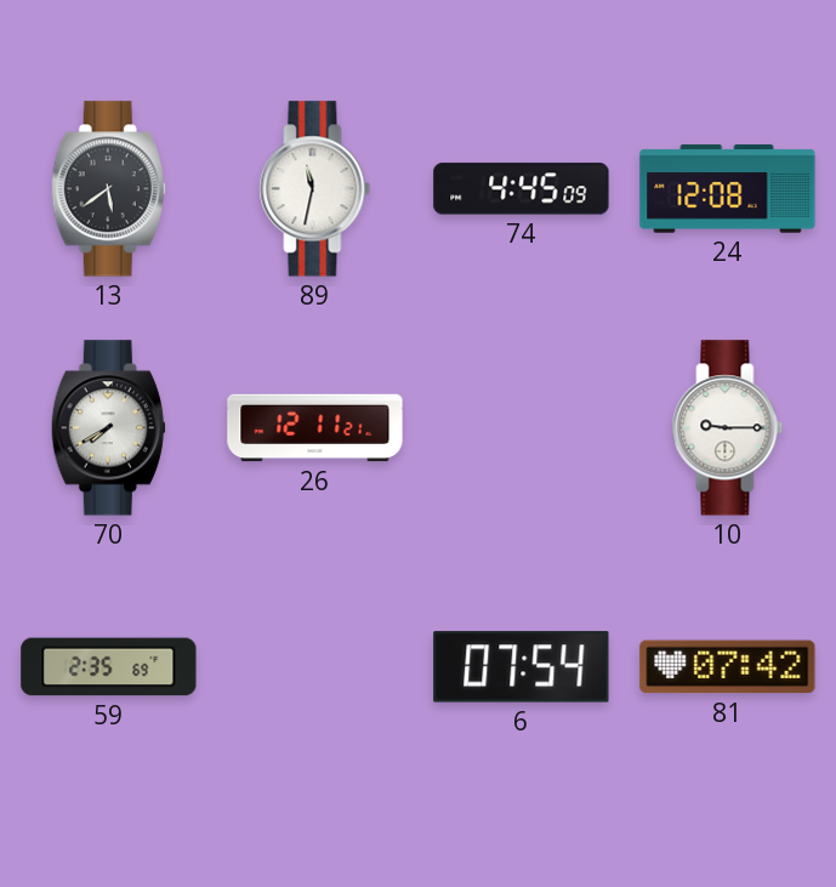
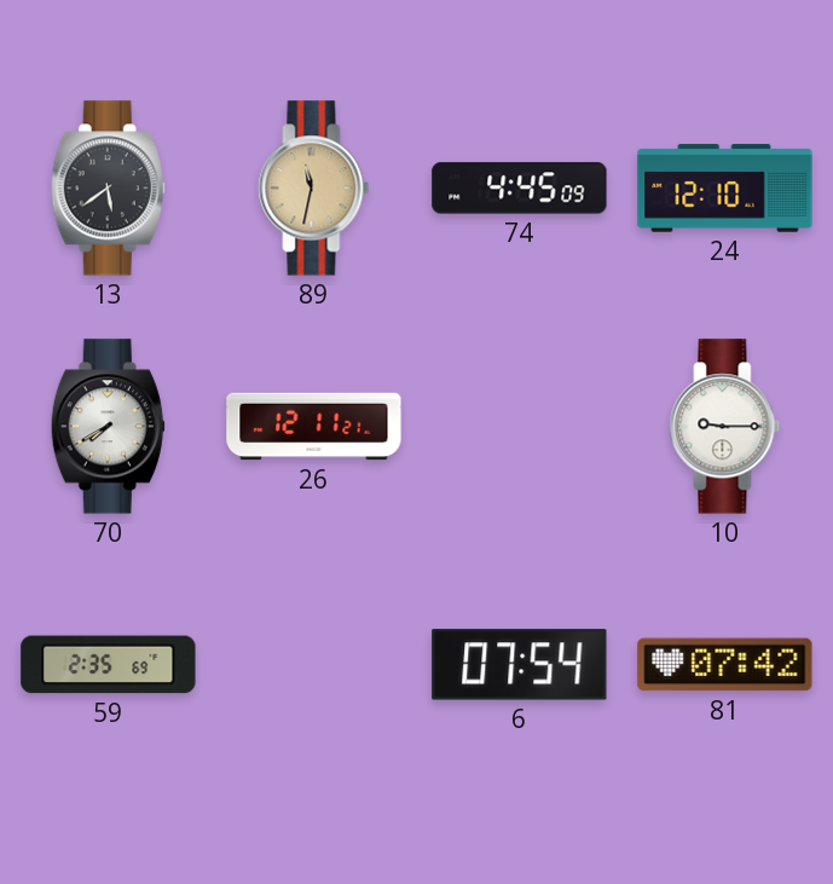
89 dial: white -> champagne (314, 189)
24: 12:08 -> 12:10 (725, 189)
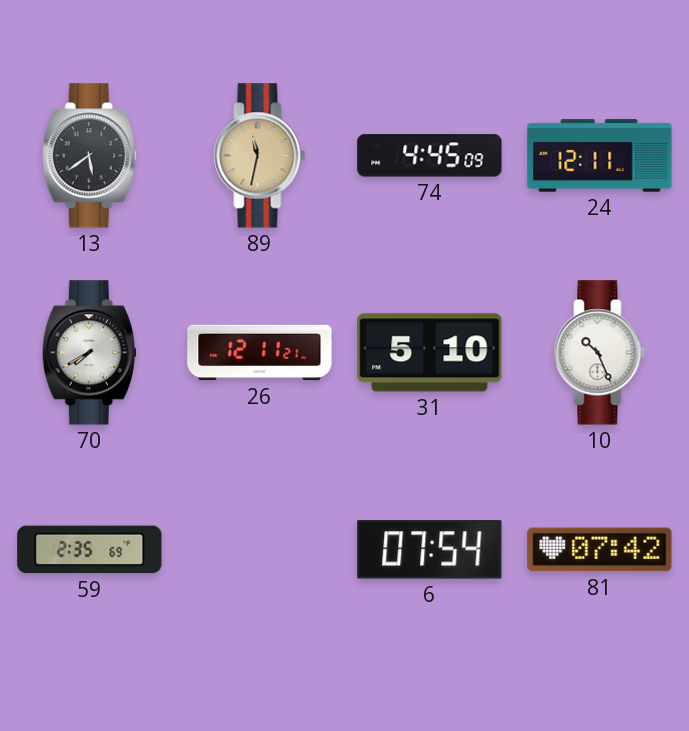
24: 12:10 -> 12:11 (600, 156)
31: none -> 5:10 (430, 353)
10: 9:15 -> 10:26 (600, 353)
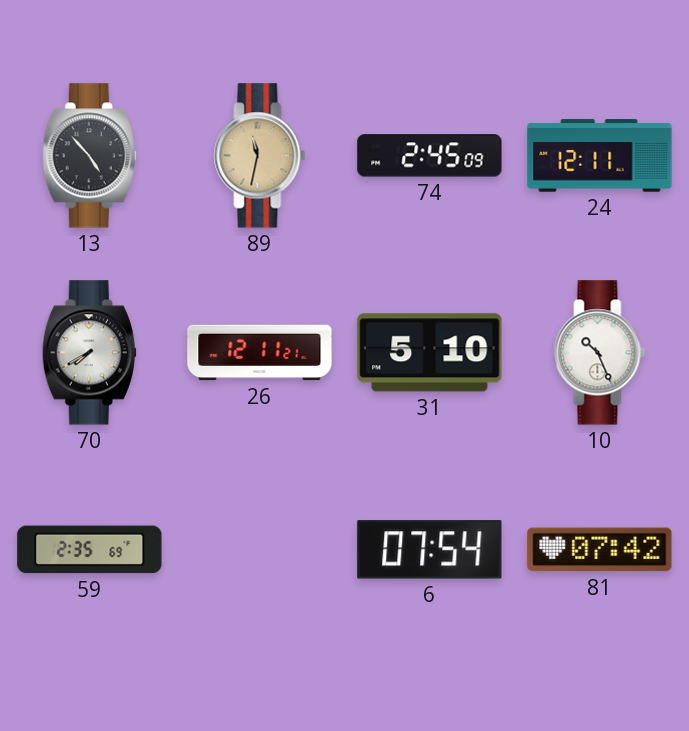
13: 5:39 -> 4:53 (89, 156)
74: 4:45 -> 2:45 (430, 156)
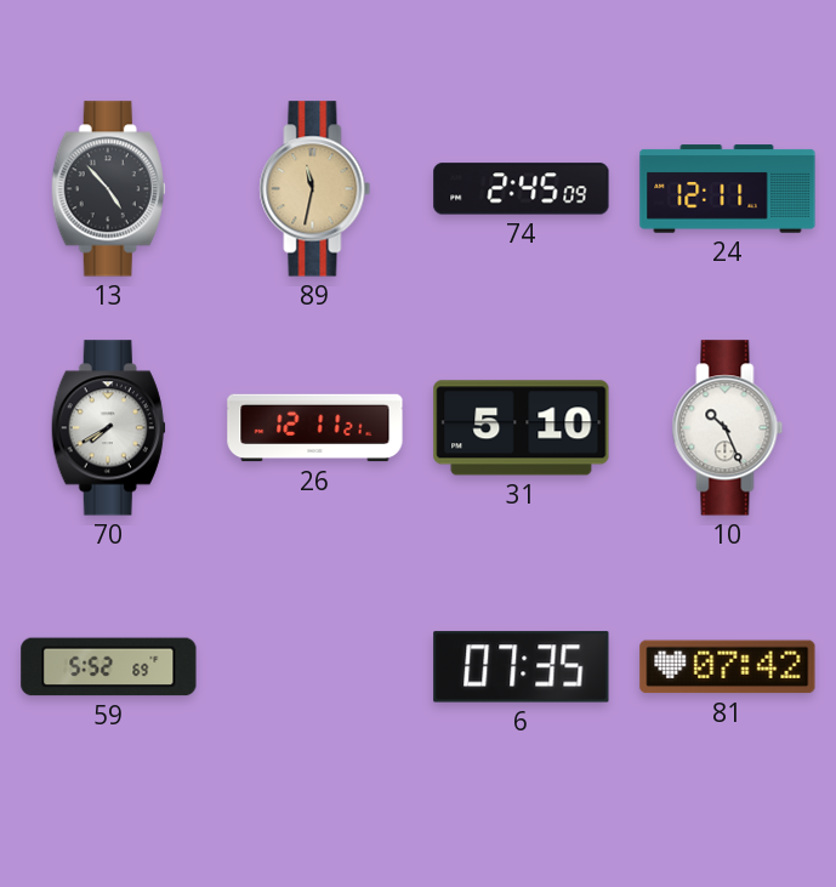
59: 2:35 -> 5:52 (109, 667)
6: 07:54 -> 07:35 (522, 667)
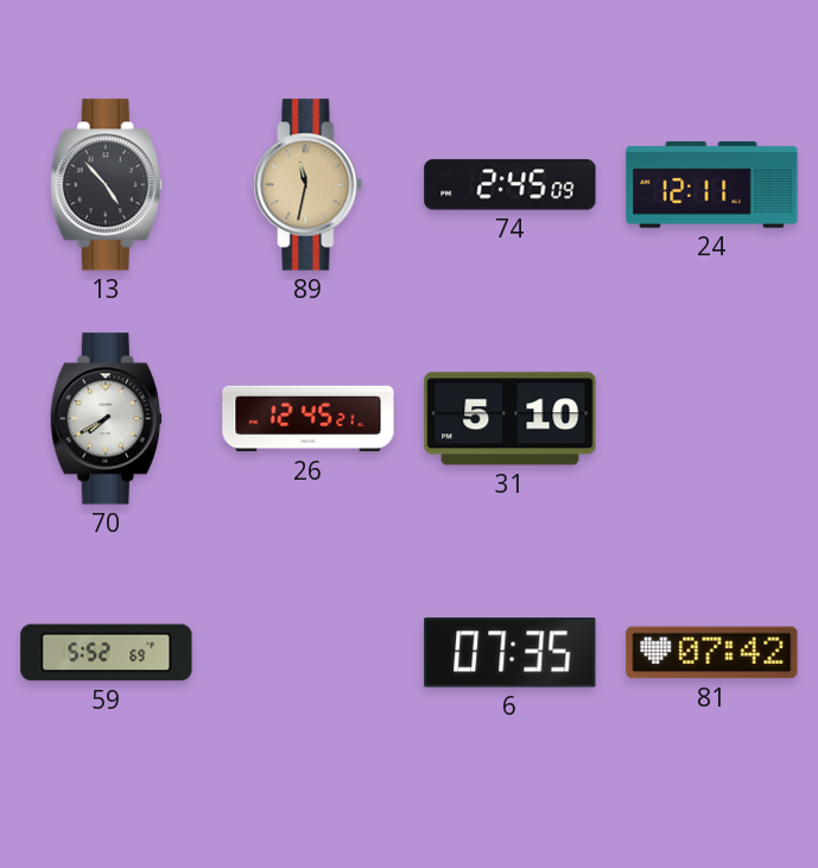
26: 12:11 -> 12:45 (309, 419)
10: 10:26 -> none (728, 428)
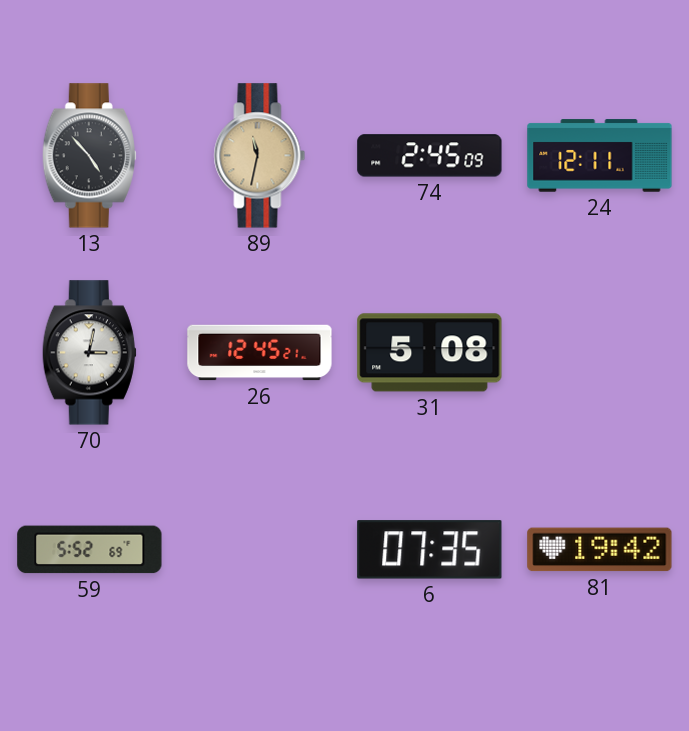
70: 7:40 -> 3:02 (89, 353)
31: 5:10 -> 5:08 (430, 353)
81: 07:42 -> 19:42 (600, 550)
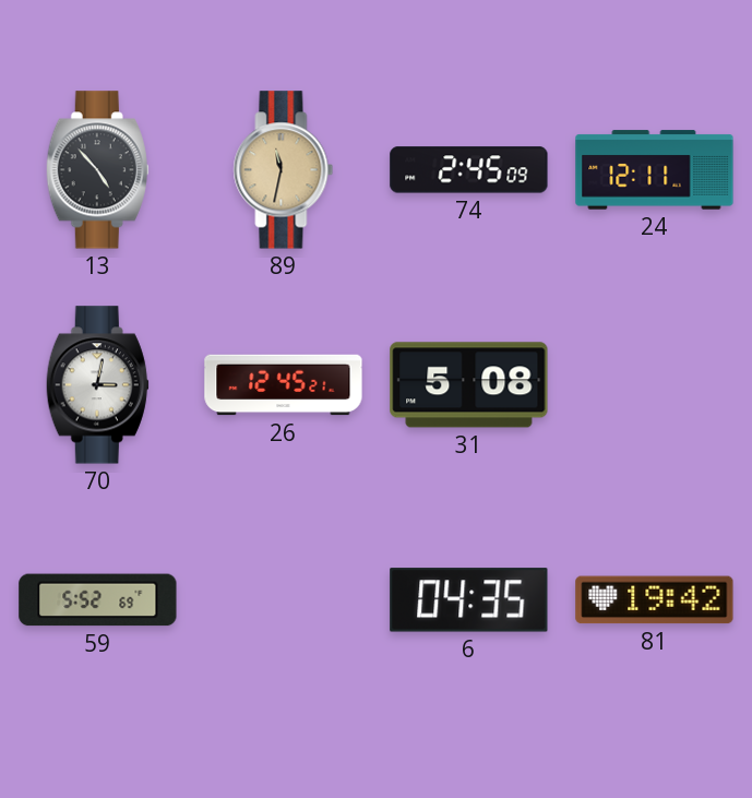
6: 07:35 -> 04:35 (469, 600)
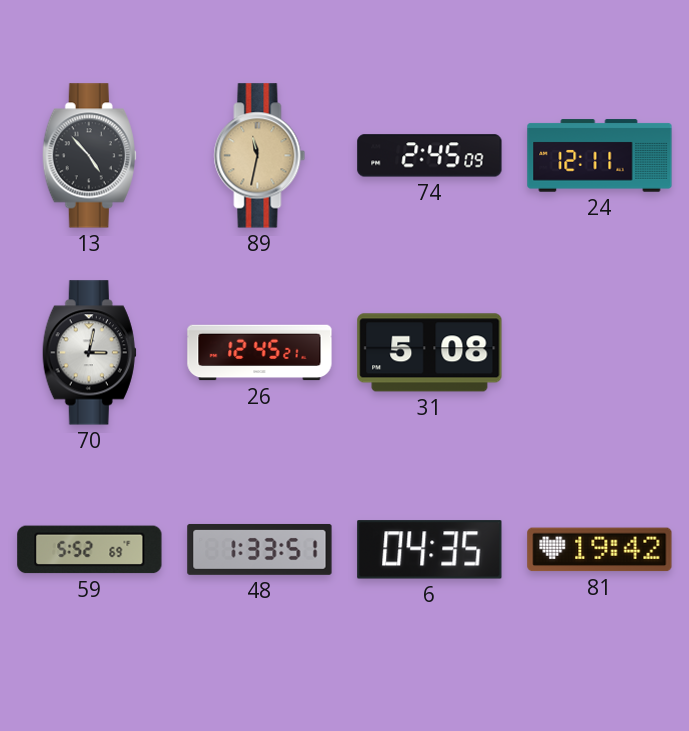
48: none -> 1:33 (260, 549)
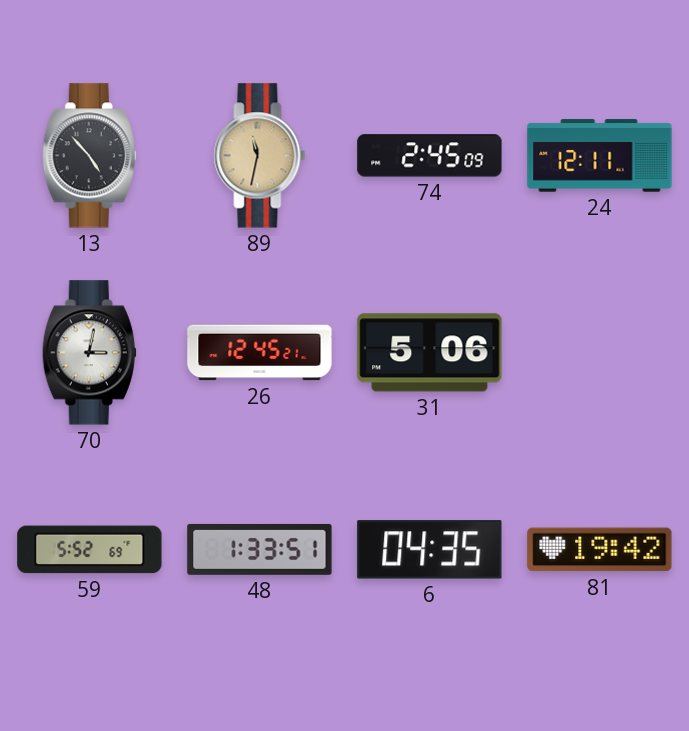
31: 5:08 -> 5:06 (430, 353)
